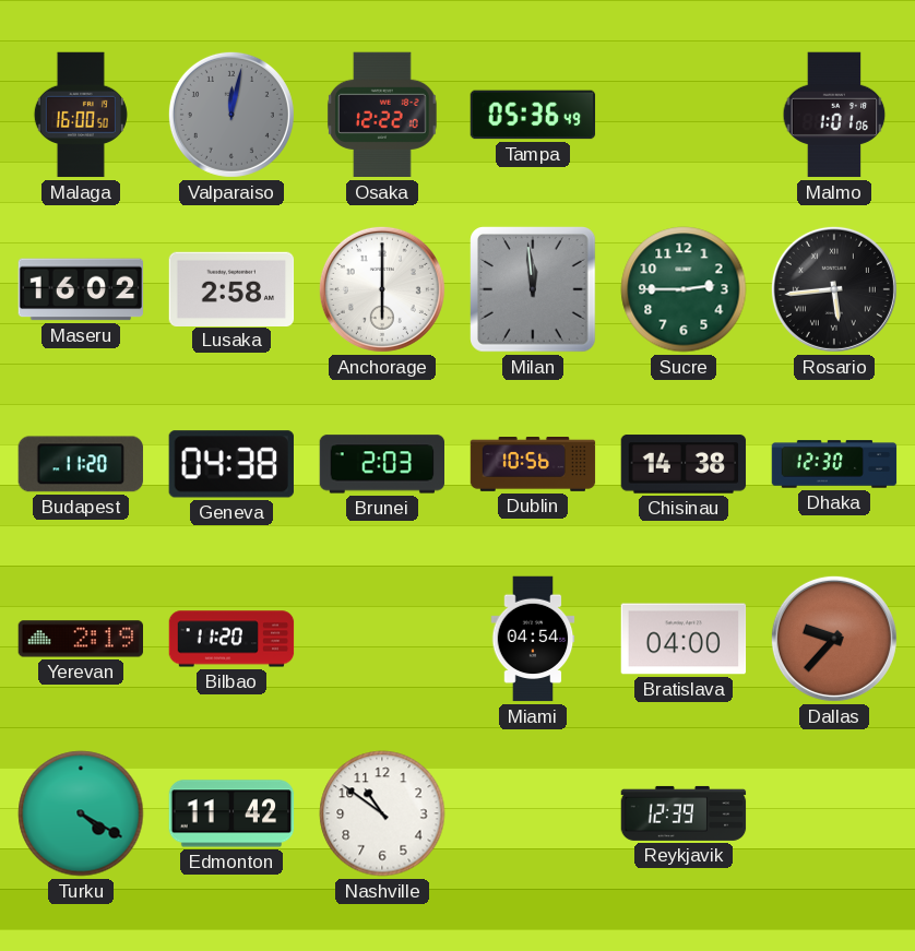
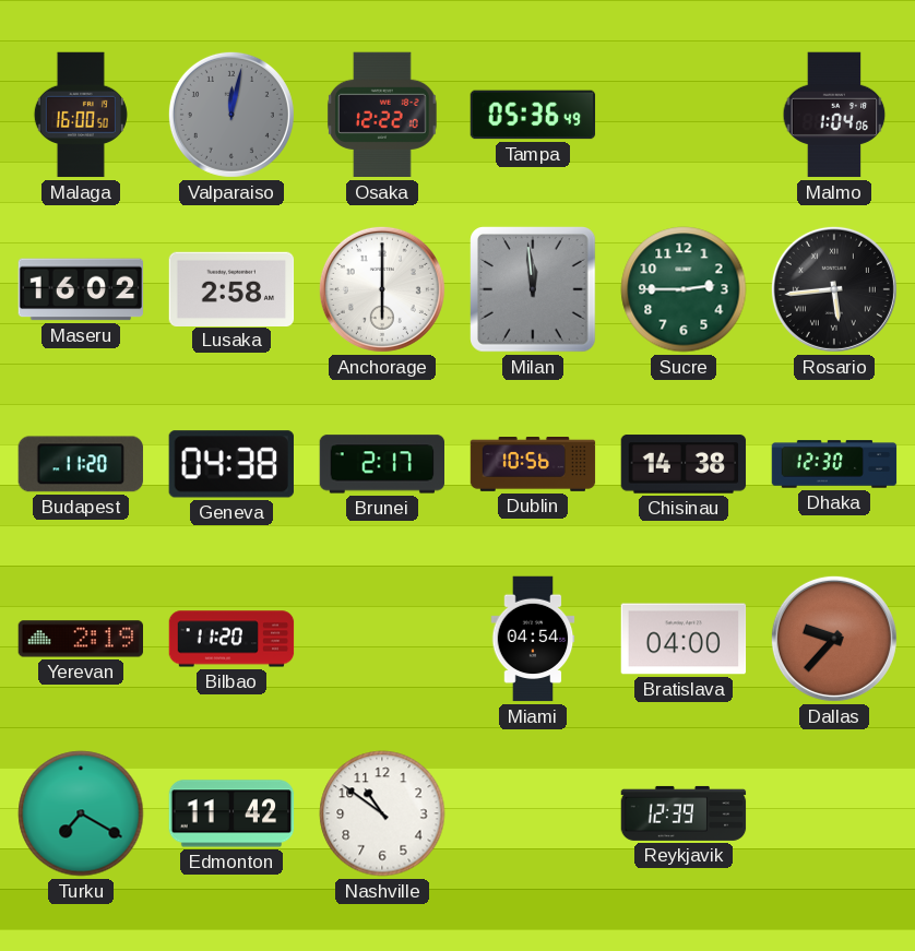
Malmo: 1:01 -> 1:04 (834, 115)
Brunei: 2:03 -> 2:17 (382, 464)
Turku: 4:20 -> 7:20 (81, 813)
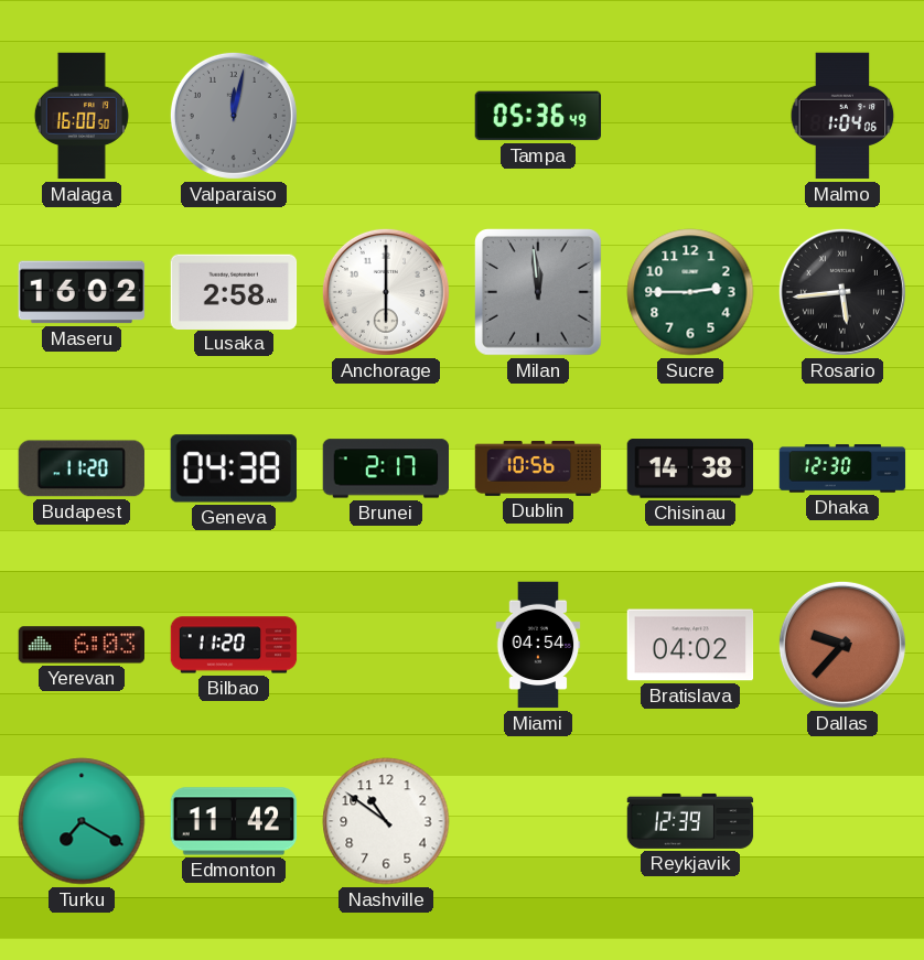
Osaka: 12:22 -> none (382, 115)
Yerevan: 2:19 -> 6:03 (80, 645)
Bratislava: 04:00 -> 04:02 (690, 645)
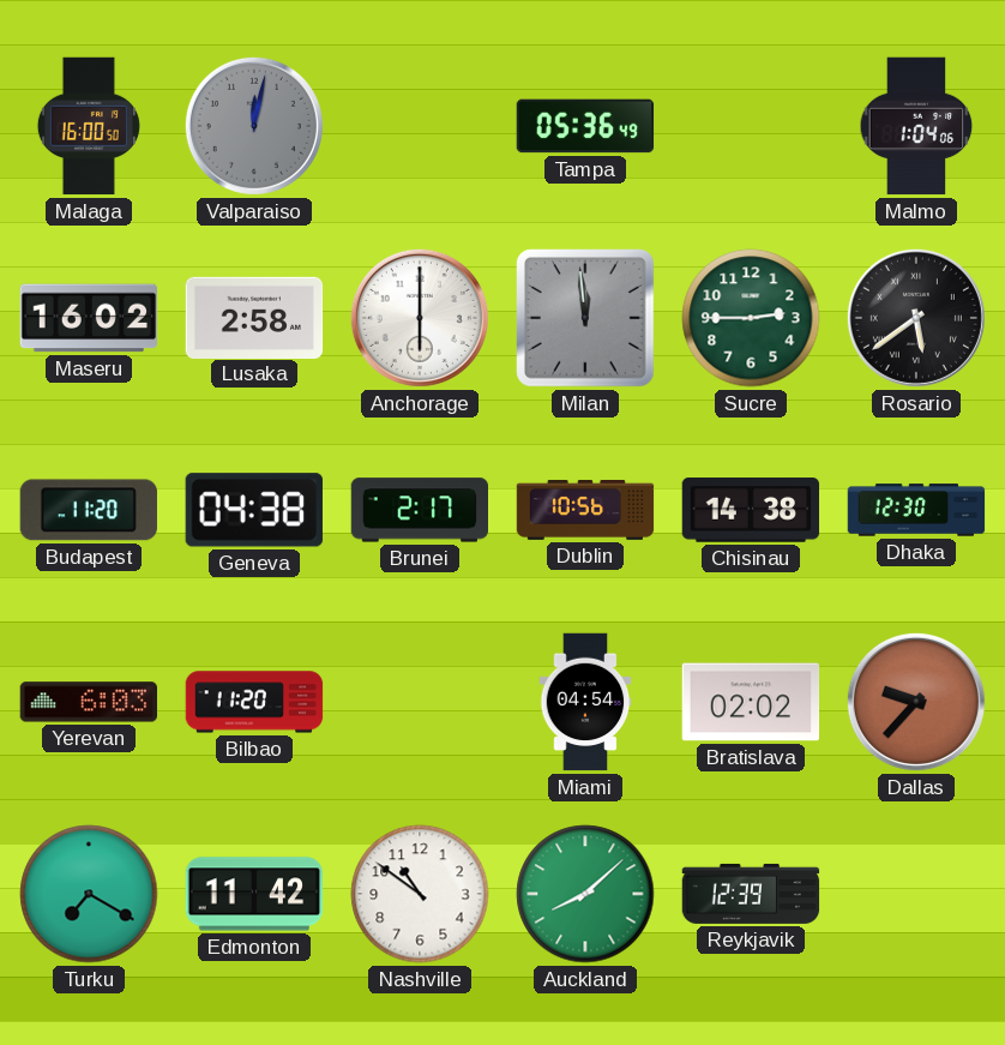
Rosario: 5:44 -> 5:39 (916, 318)
Bratislava: 04:02 -> 02:02 (751, 702)
Auckland: none -> 8:08 (585, 894)
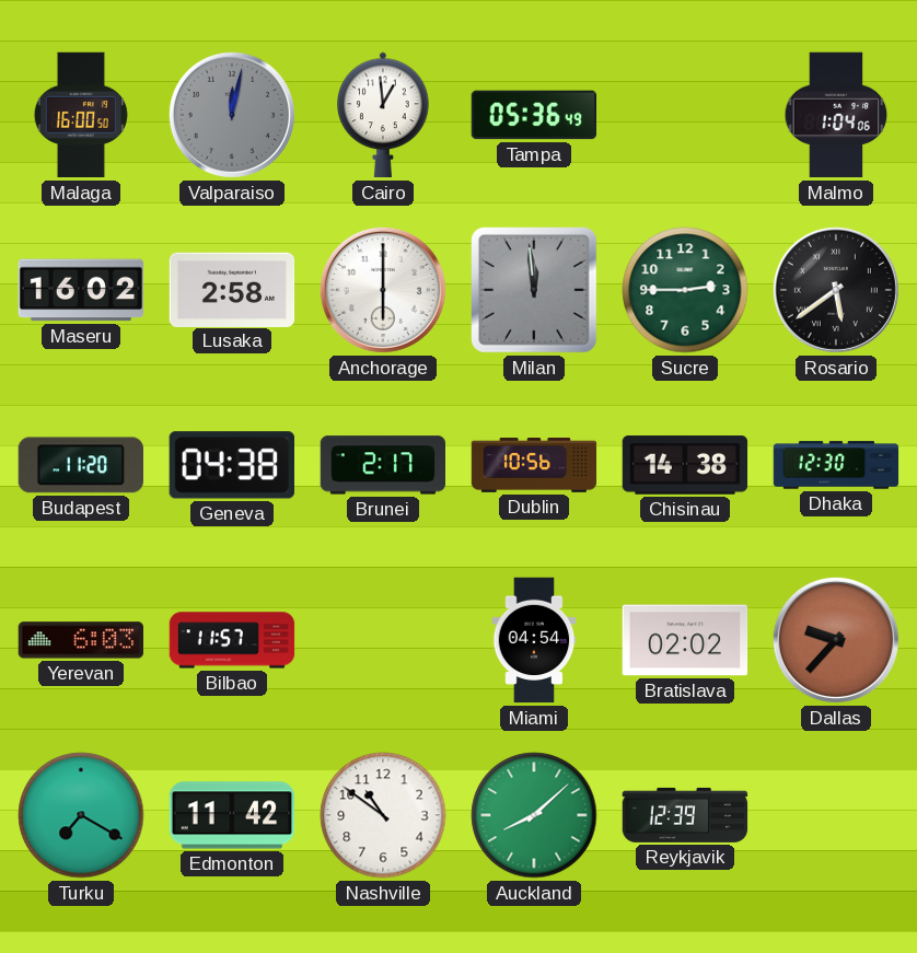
Cairo: none -> 12:59 (384, 115)
Bilbao: 11:20 -> 11:57 (232, 640)
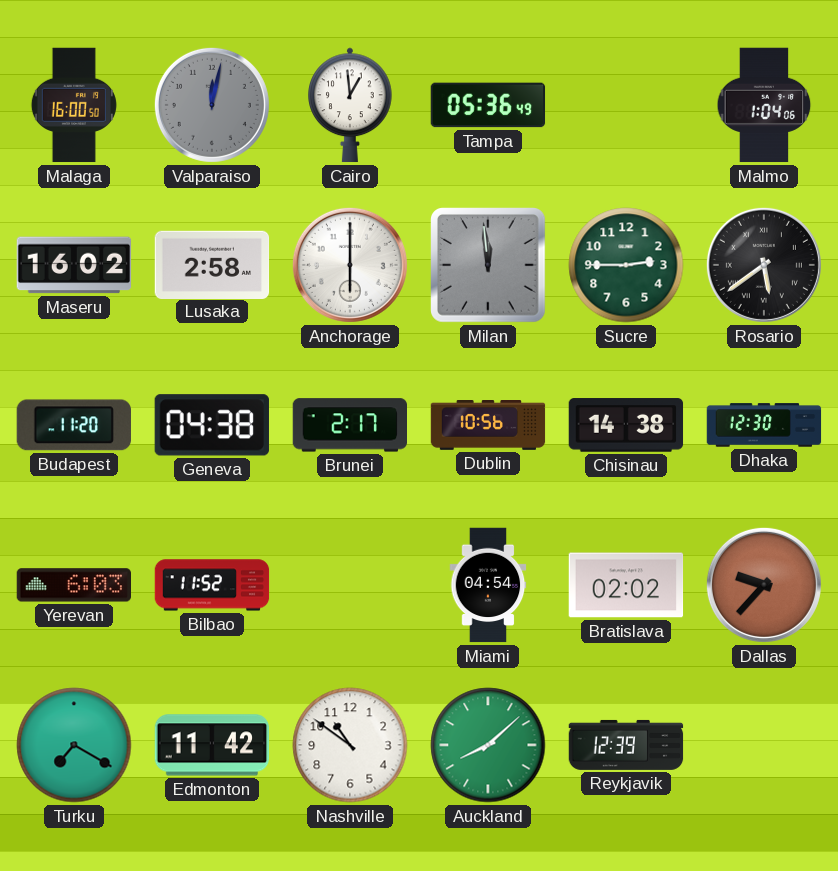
Bilbao: 11:57 -> 11:52 (212, 585)
